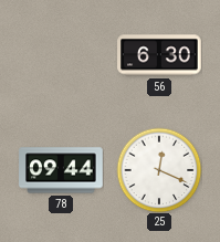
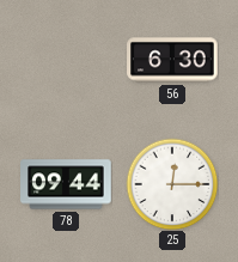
25: 12:19 -> 12:15 (172, 184)
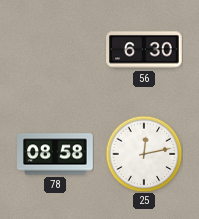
78: 09:44 -> 08:58 (55, 154)
25: 12:15 -> 12:13 (144, 154)
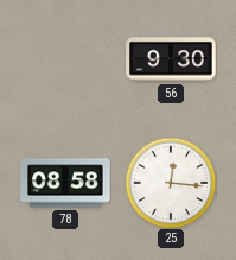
56: 6:30 -> 9:30 (171, 59)
25: 12:13 -> 12:16 (171, 183)
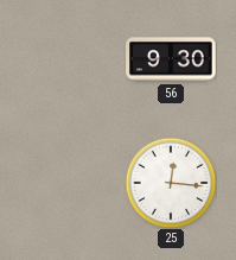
78: 08:58 -> none (65, 183)
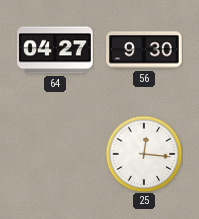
64: none -> 04:27 (55, 50)
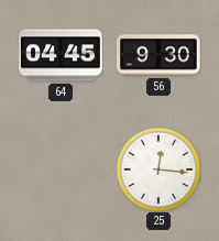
64: 04:27 -> 04:45 (61, 55)
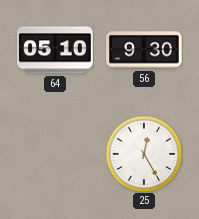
64: 04:45 -> 05:10 (55, 50)
25: 12:16 -> 12:25 (144, 154)
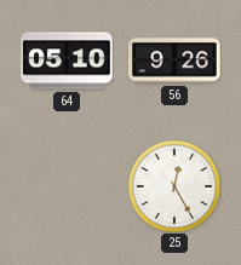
56: 9:30 -> 9:26 (174, 61)
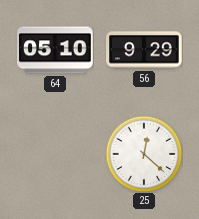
56: 9:26 -> 9:29 (144, 50)
25: 12:25 -> 12:22 (144, 154)
